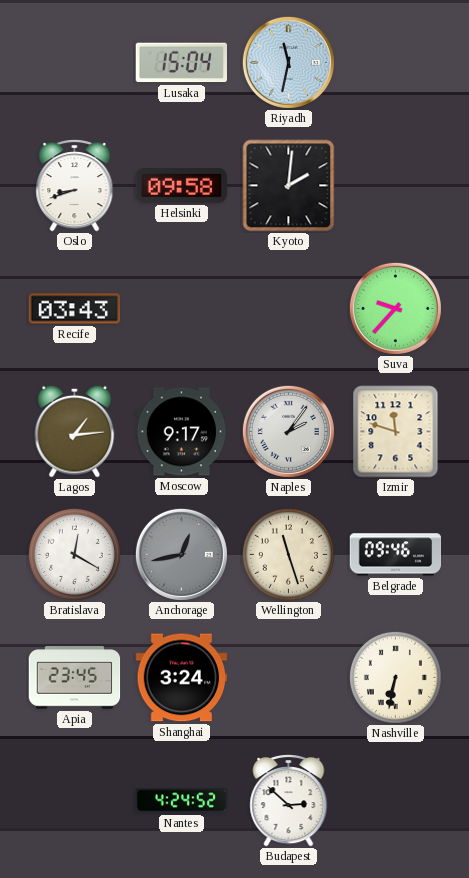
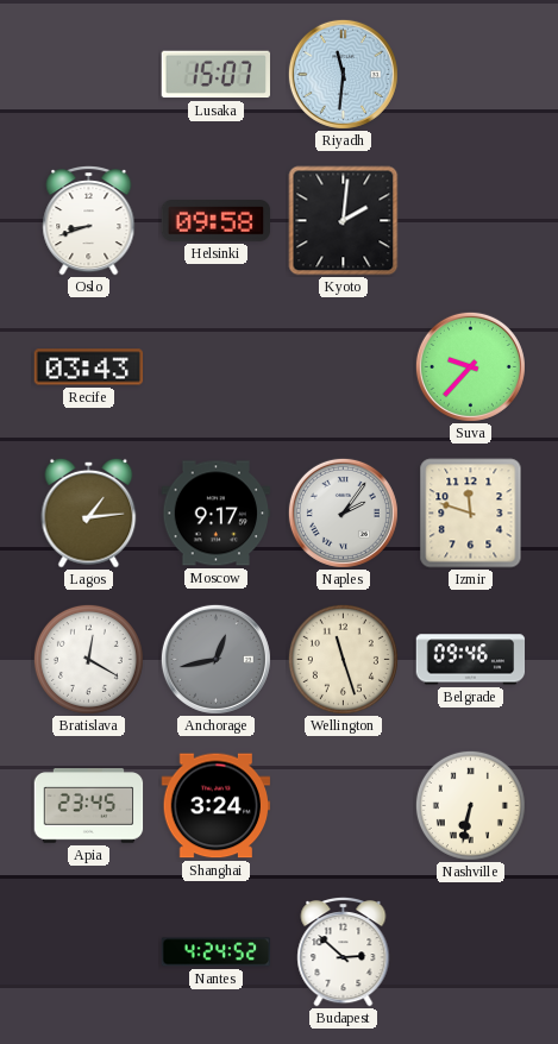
Lusaka: 15:04 -> 15:07 (215, 75)
Riyadh: 11:32 -> 11:31 (343, 74)
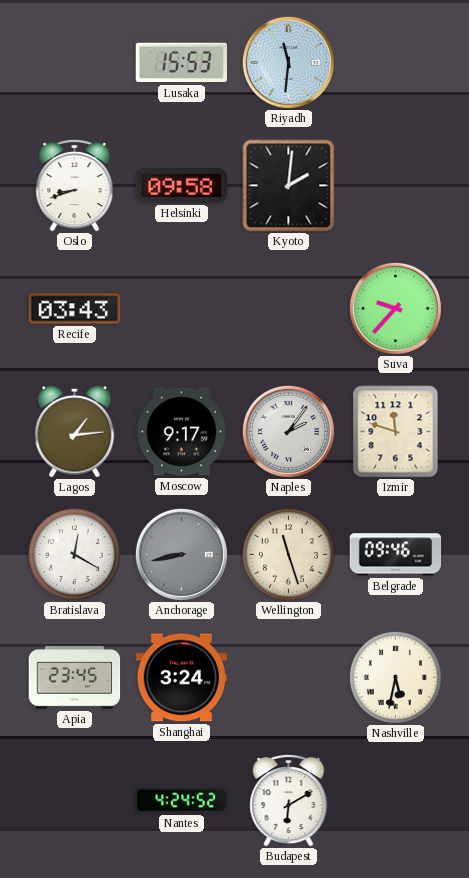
Lusaka: 15:07 -> 15:53 (181, 63)
Anchorage: 12:43 -> 8:43 (181, 554)
Nashville: 6:32 -> 5:32 (395, 677)
Budapest: 2:52 -> 6:10 (289, 801)
